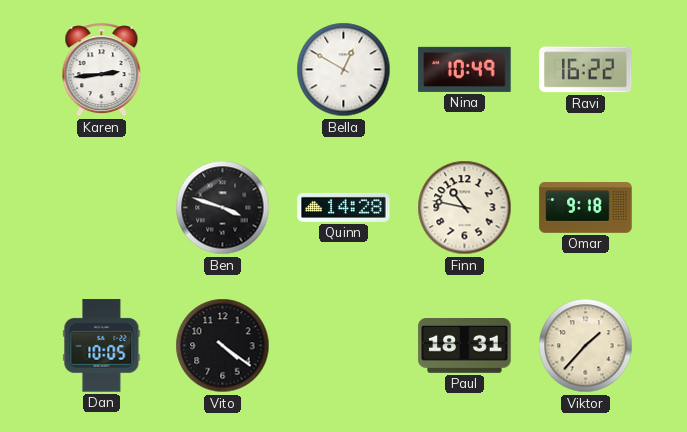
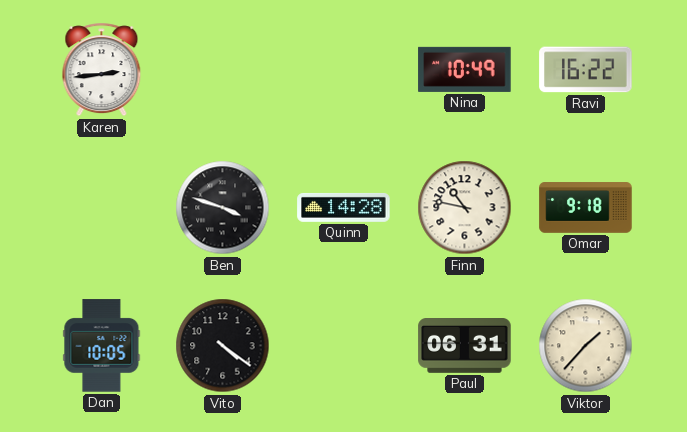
Bella: 12:50 -> none (344, 70)
Paul: 18:31 -> 06:31 (465, 346)
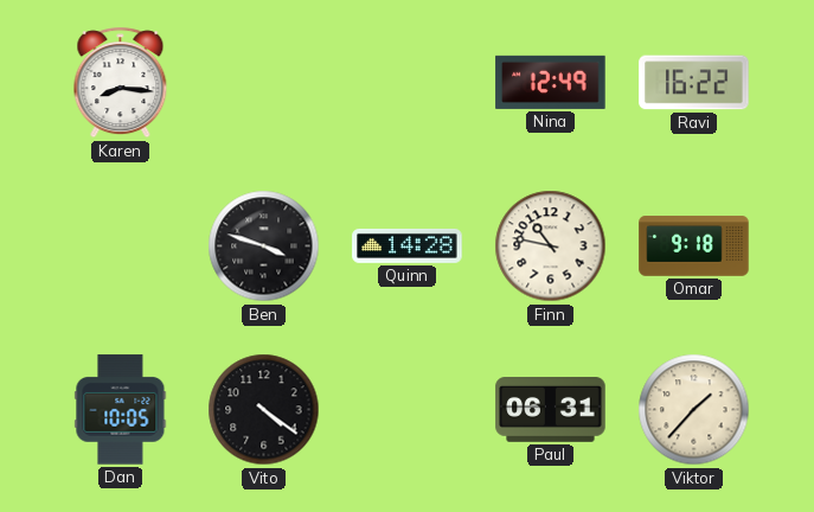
Karen: 2:44 -> 8:16 (121, 83)
Nina: 10:49 -> 12:49 (551, 82)
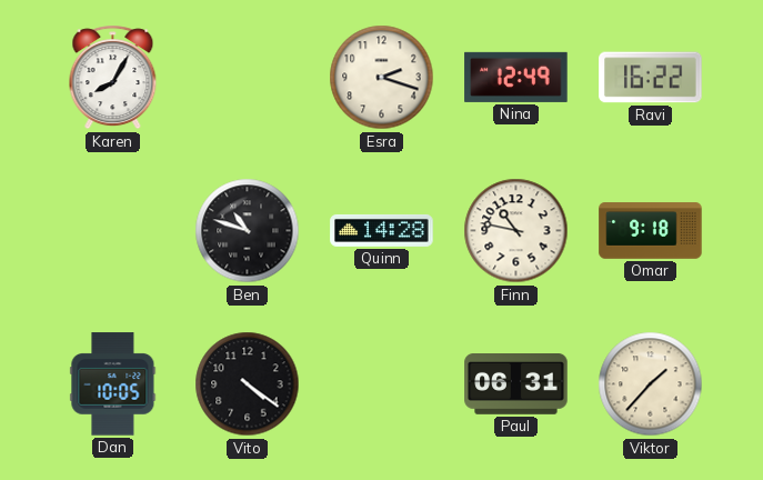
Karen: 8:16 -> 8:05 (113, 78)
Esra: none -> 2:18 (382, 78)
Ben: 3:48 -> 10:48 (248, 231)
